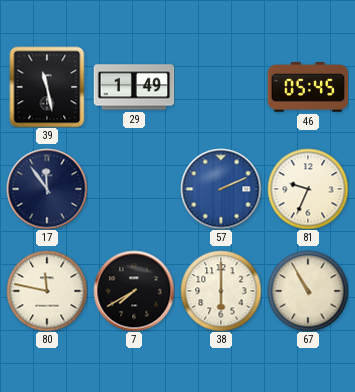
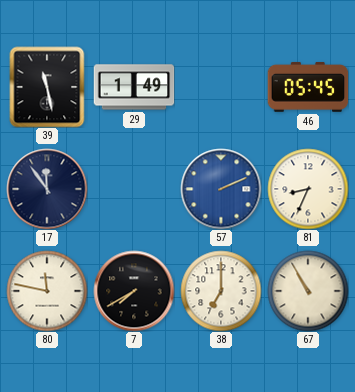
81: 9:34 -> 8:34 (308, 189)
38: 6:00 -> 7:00 (221, 291)
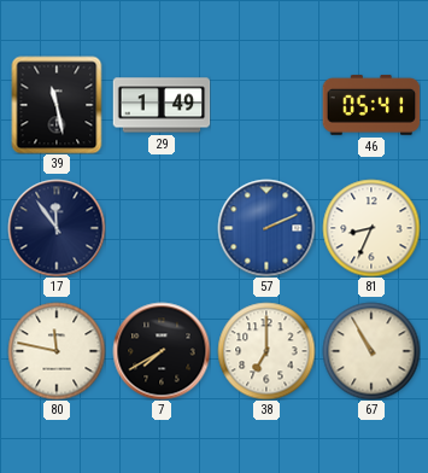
46: 05:45 -> 05:41 (371, 105)
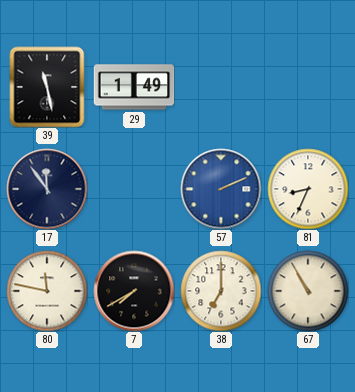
46: 05:41 -> none (371, 105)
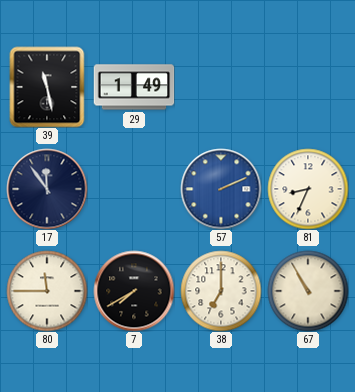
80: 11:47 -> 11:45 (47, 291)
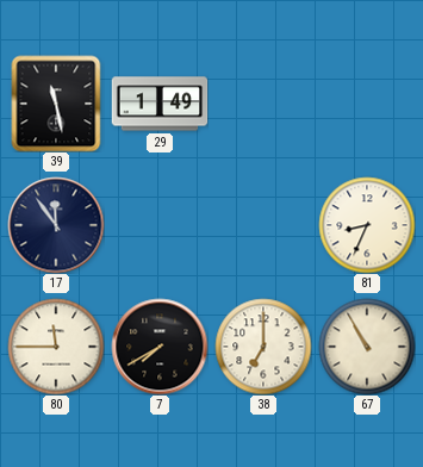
57: 2:11 -> none (221, 189)
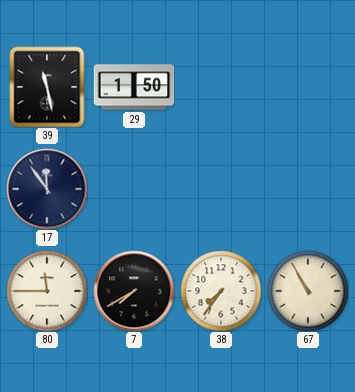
29: 1:49 -> 1:50 (134, 87)
81: 8:34 -> none (367, 225)
38: 7:00 -> 7:36 (221, 291)
